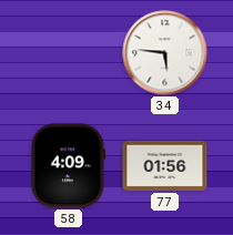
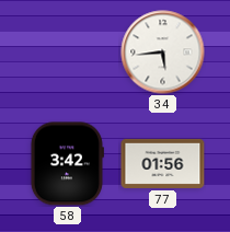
34: 5:46 -> 5:44 (163, 53)
58: 4:09 -> 3:42 (67, 164)
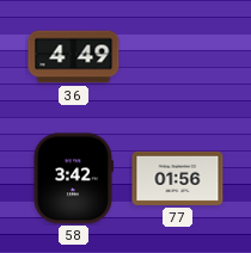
36: none -> 4:49 (74, 57)
34: 5:44 -> none (163, 53)
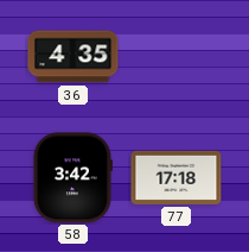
36: 4:49 -> 4:35 (74, 57)
77: 01:56 -> 17:18 (177, 177)
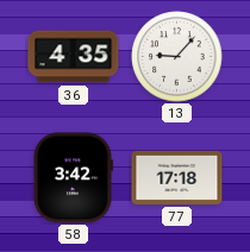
13: none -> 9:07 (177, 57)
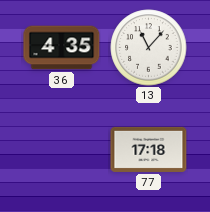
13: 9:07 -> 11:07 (149, 48)
58: 3:42 -> none (73, 178)
